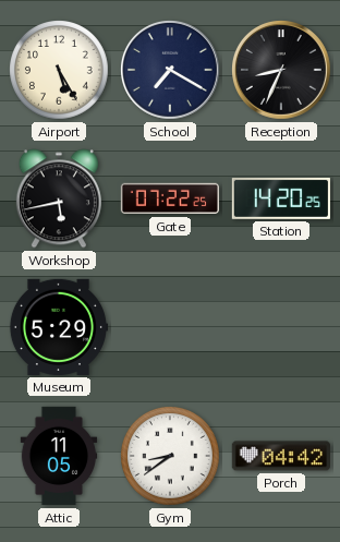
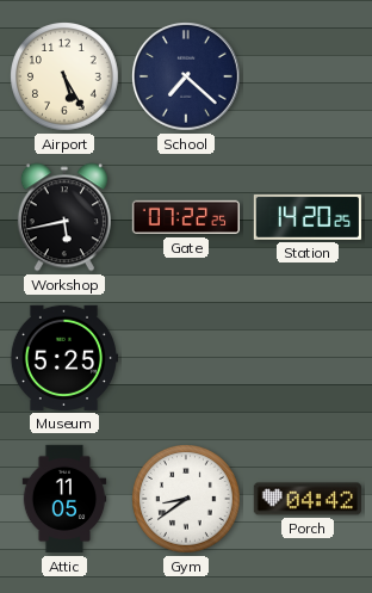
School: 7:20 -> 7:22 (187, 78)
Reception: 8:34 -> none (282, 71)
Museum: 5:29 -> 5:25 (63, 358)
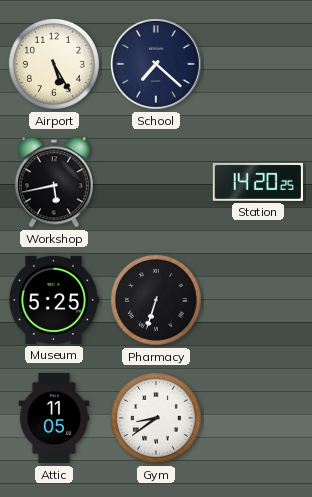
Gate: 07:22 -> none (185, 217)
Pharmacy: none -> 6:33 (157, 301)
Porch: 04:42 -> none (306, 499)
